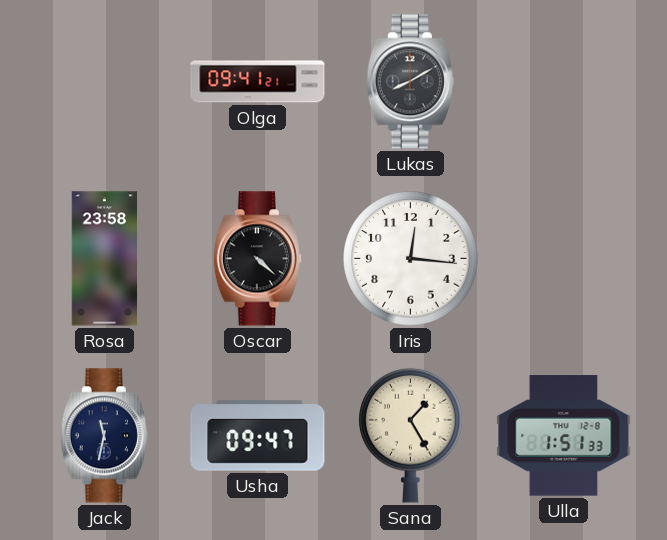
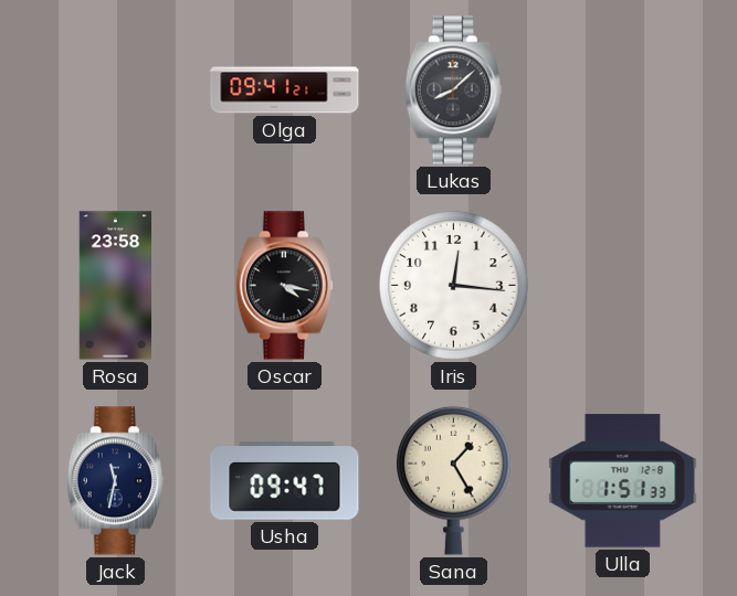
Lukas: 8:10 -> 8:08 (453, 91)
Oscar: 4:22 -> 4:17 (284, 286)
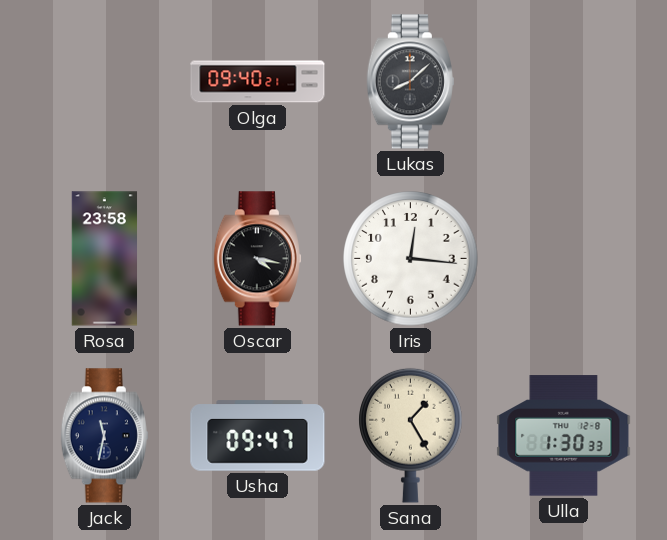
Olga: 09:41 -> 09:40 (258, 82)
Ulla: 1:51 -> 1:30 (564, 436)
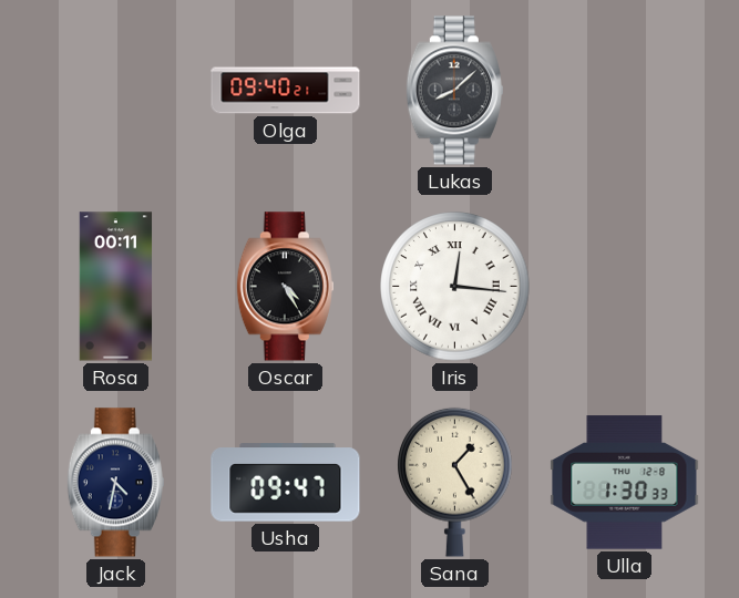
Rosa: 23:58 -> 00:11 (116, 287)
Oscar: 4:17 -> 4:25 (285, 287)
Iris numerals: Arabic -> Roman (455, 287)
Jack: 11:32 -> 4:32 (115, 483)
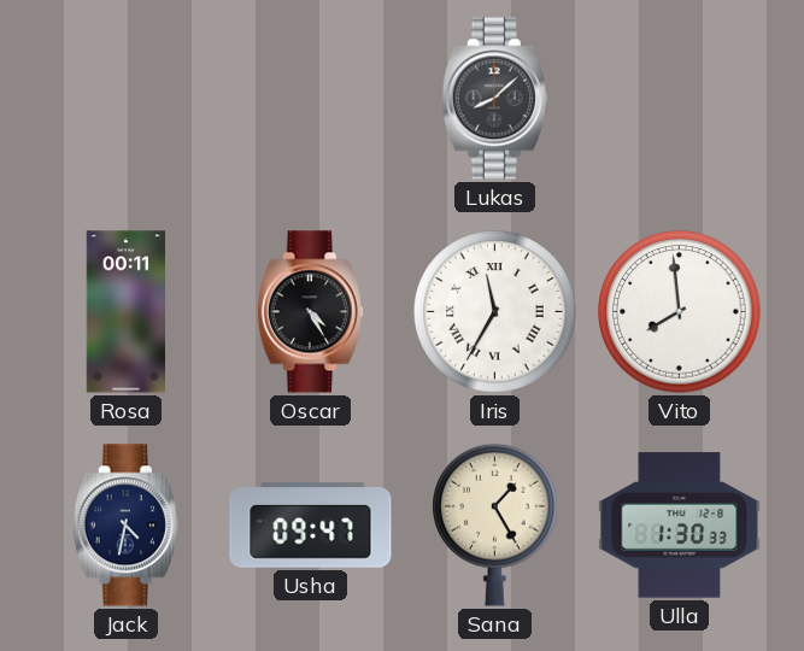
Olga: 09:40 -> none (286, 91)
Iris: 12:16 -> 11:35 (495, 312)
Vito: none -> 7:59 (680, 312)
